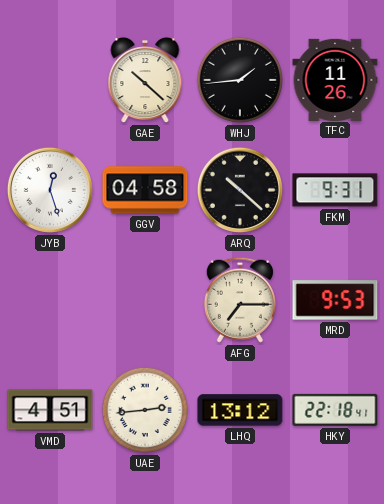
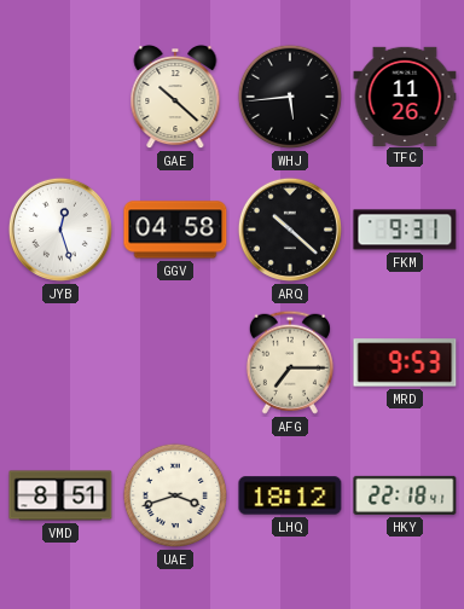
WHJ: 1:44 -> 5:44 (290, 97)
VMD: 4:51 -> 8:51 (60, 495)
UAE: 2:44 -> 3:42 (175, 495)
LHQ: 13:12 -> 18:12 (290, 495)
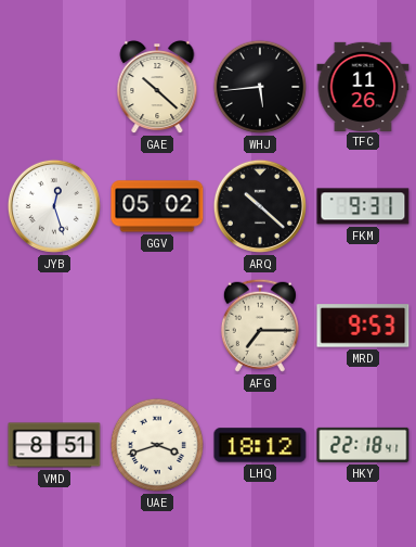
GGV: 04:58 -> 05:02 (157, 206)
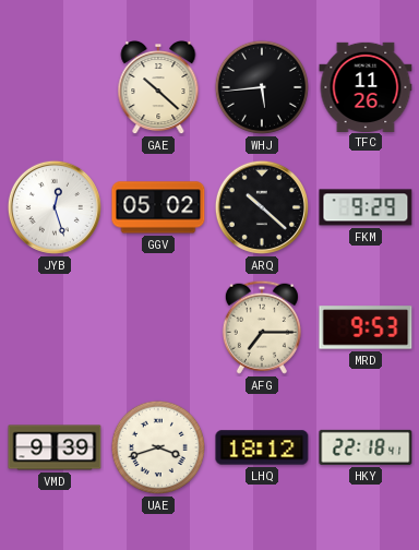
FKM: 9:31 -> 9:29 (366, 207)
VMD: 8:51 -> 9:39 (55, 447)
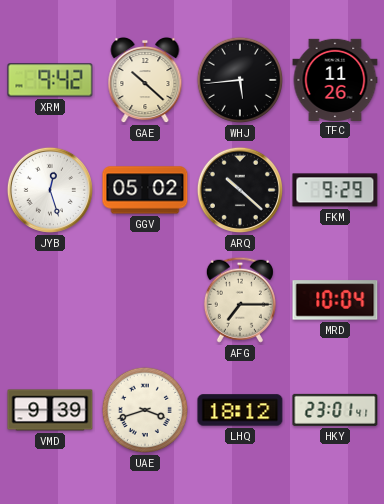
XRM: none -> 9:42 (50, 80)
MRD: 9:53 -> 10:04 (335, 300)
HKY: 22:18 -> 23:01 (335, 410)
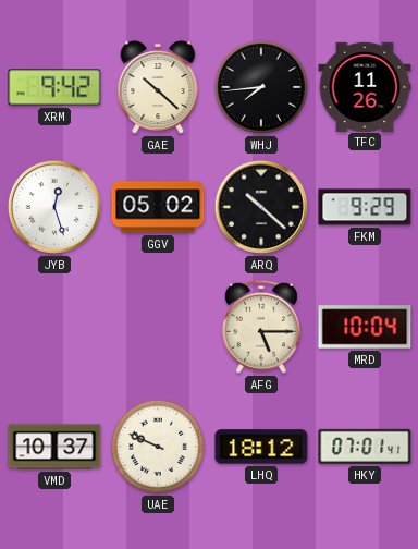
WHJ: 5:44 -> 7:44 (261, 87)
AFG: 7:15 -> 5:15 (261, 327)
VMD: 9:39 -> 10:37 (54, 447)
UAE: 3:42 -> 9:49 (158, 447)
HKY: 23:01 -> 07:01 (365, 447)
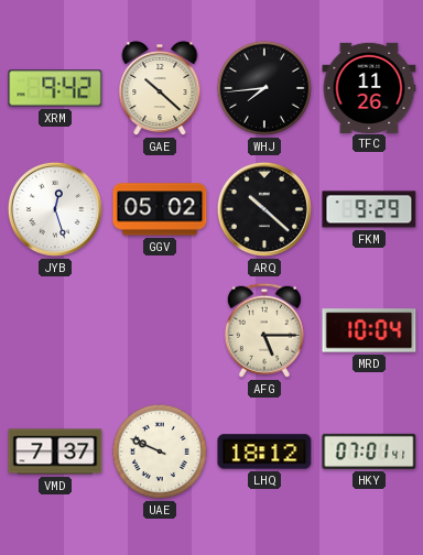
VMD: 10:37 -> 7:37 (55, 451)
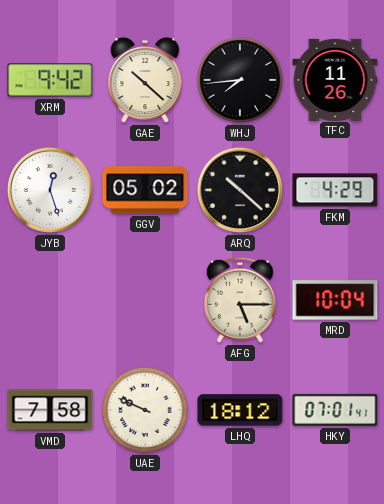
FKM: 9:29 -> 4:29 (335, 190)
VMD: 7:37 -> 7:58 (50, 410)
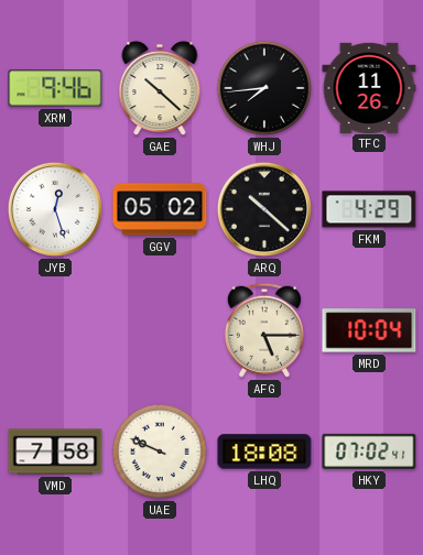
XRM: 9:42 -> 9:46 (55, 88)
LHQ: 18:12 -> 18:08 (264, 451)
HKY: 07:01 -> 07:02 (369, 451)
